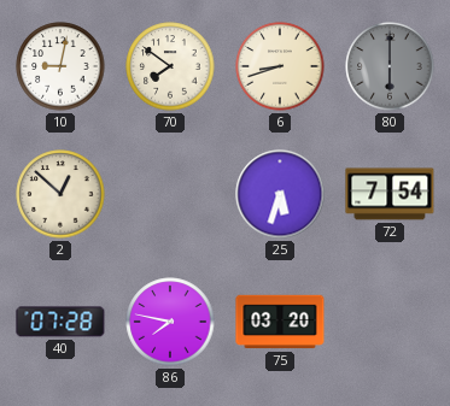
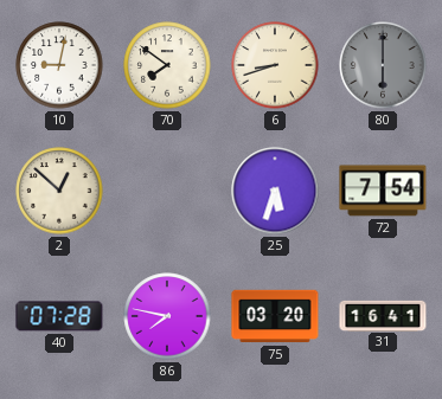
31: none -> 16:41 (383, 315)
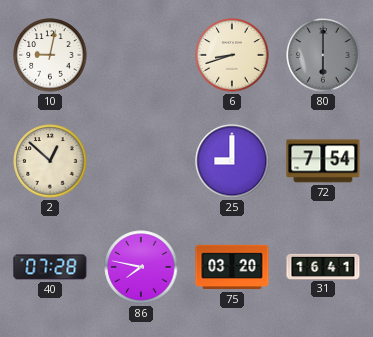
70: 7:51 -> none (167, 65)
25: 5:33 -> 9:00 (232, 161)
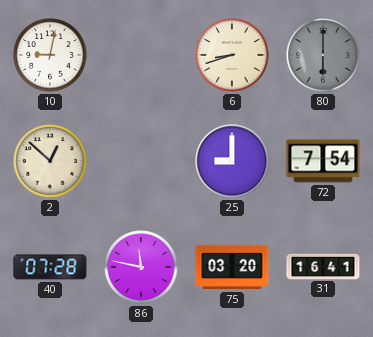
86: 7:47 -> 11:47 (141, 267)
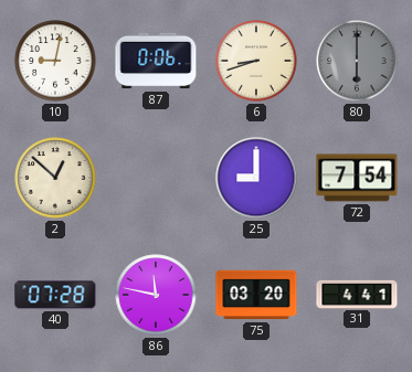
87: none -> 0:06 (156, 61)
31: 16:41 -> 4:41 (357, 294)
